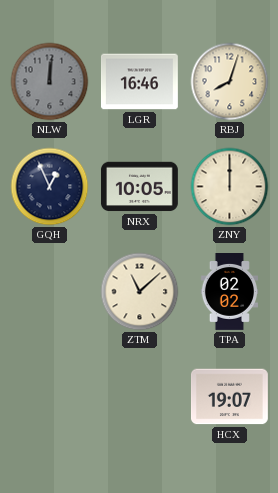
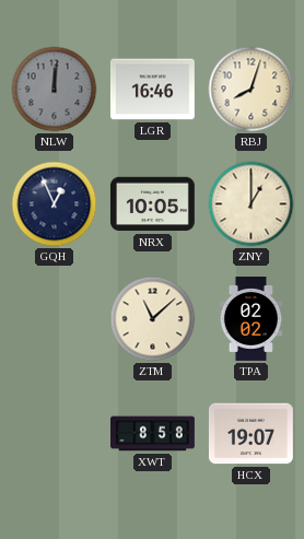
ZNY: 12:00 -> 1:00 (252, 204)
XWT: none -> 8:58 (153, 434)
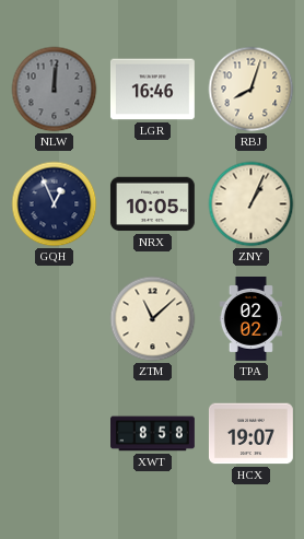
ZNY: 1:00 -> 1:04 (252, 204)
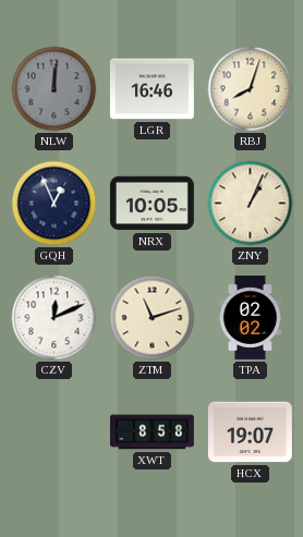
CZV: none -> 12:11 (54, 318)
ZTM: 11:08 -> 11:12 (153, 318)
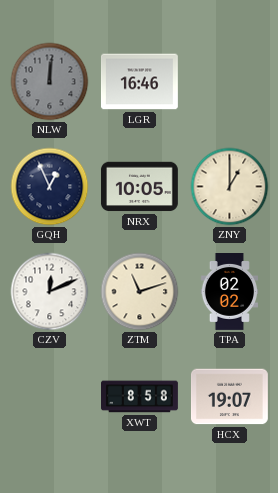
RBJ: 8:03 -> none (251, 89)
ZNY: 1:04 -> 1:00 (230, 187)
